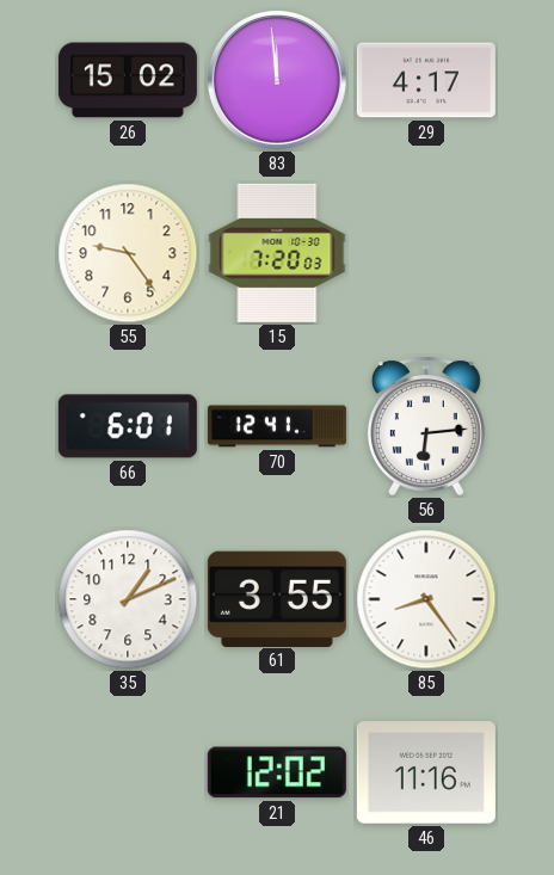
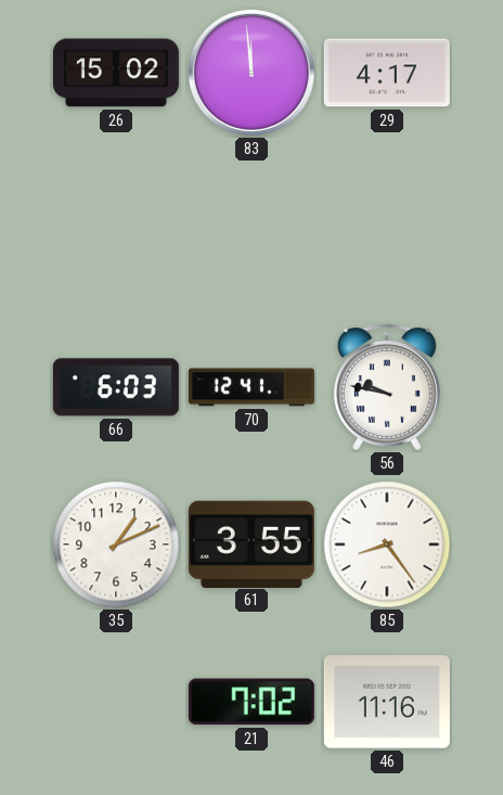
55: 9:24 -> none (128, 253)
15: 7:20 -> none (277, 253)
66: 6:01 -> 6:03 (116, 387)
56: 6:14 -> 9:47 (387, 387)
21: 12:02 -> 7:02 (251, 702)
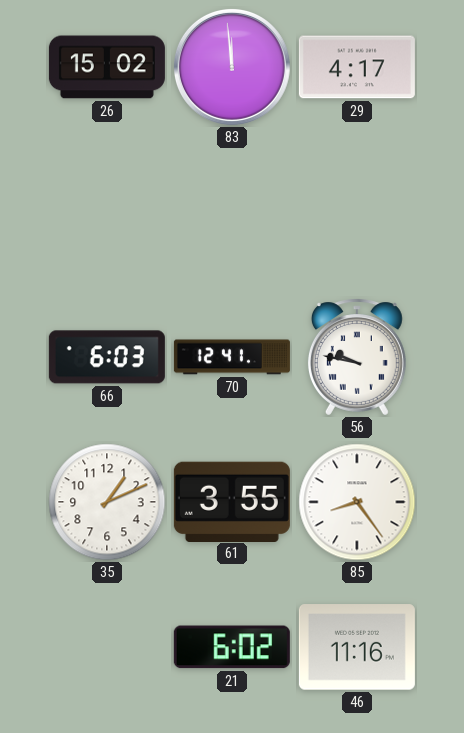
21: 7:02 -> 6:02 (232, 647)
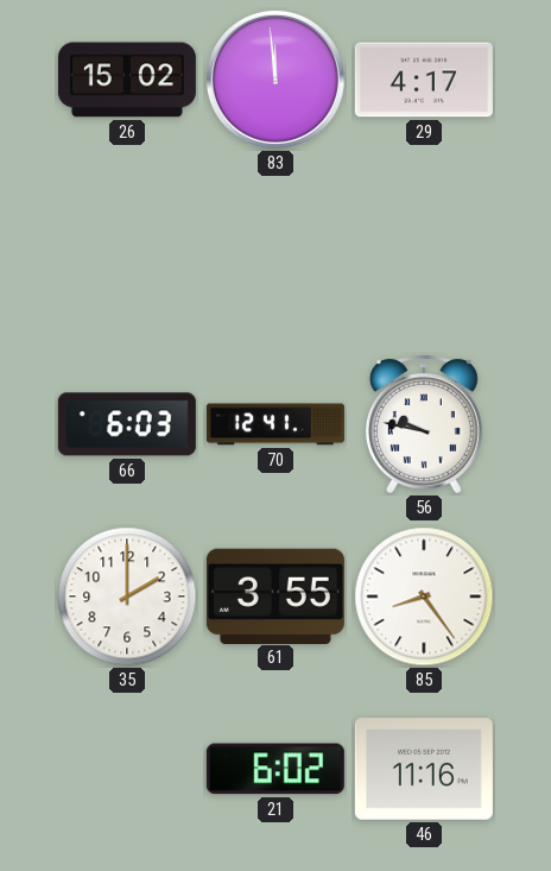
35: 1:11 -> 2:00 (127, 597)
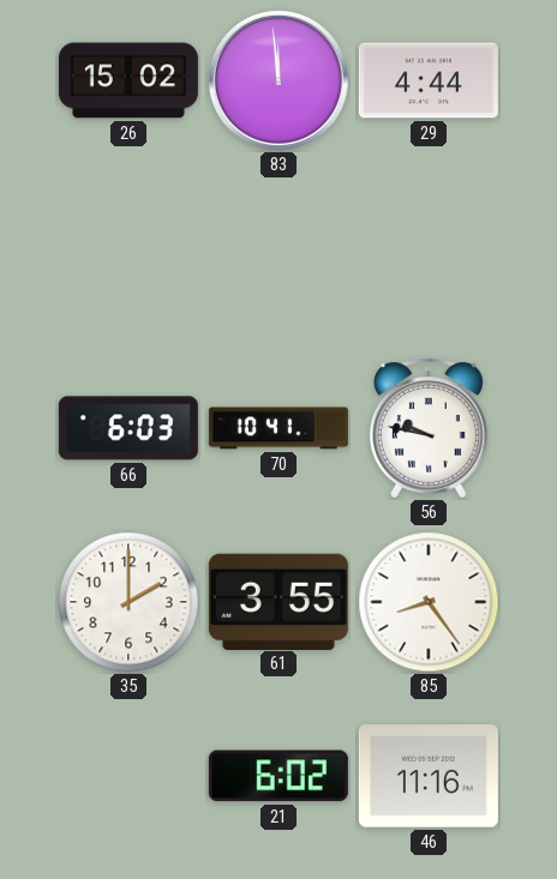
29: 4:17 -> 4:44 (429, 80)
70: 12:41 -> 10:41 (278, 428)
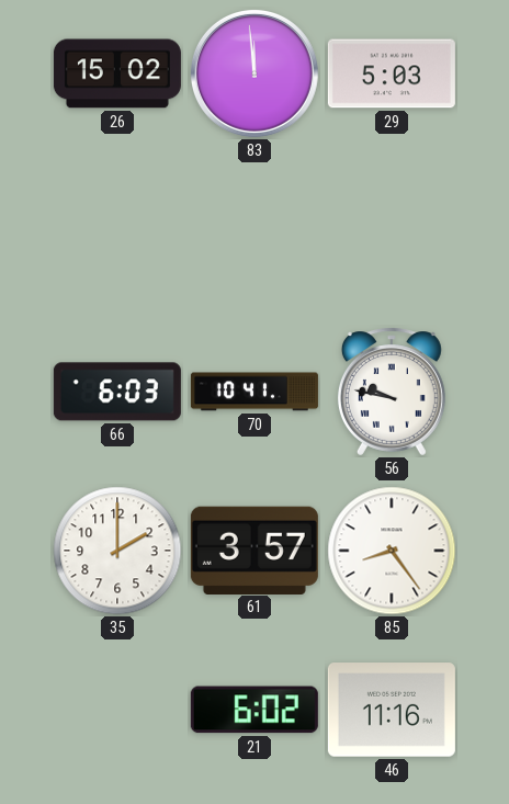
29: 4:44 -> 5:03 (392, 73)
61: 3:55 -> 3:57 (255, 550)
